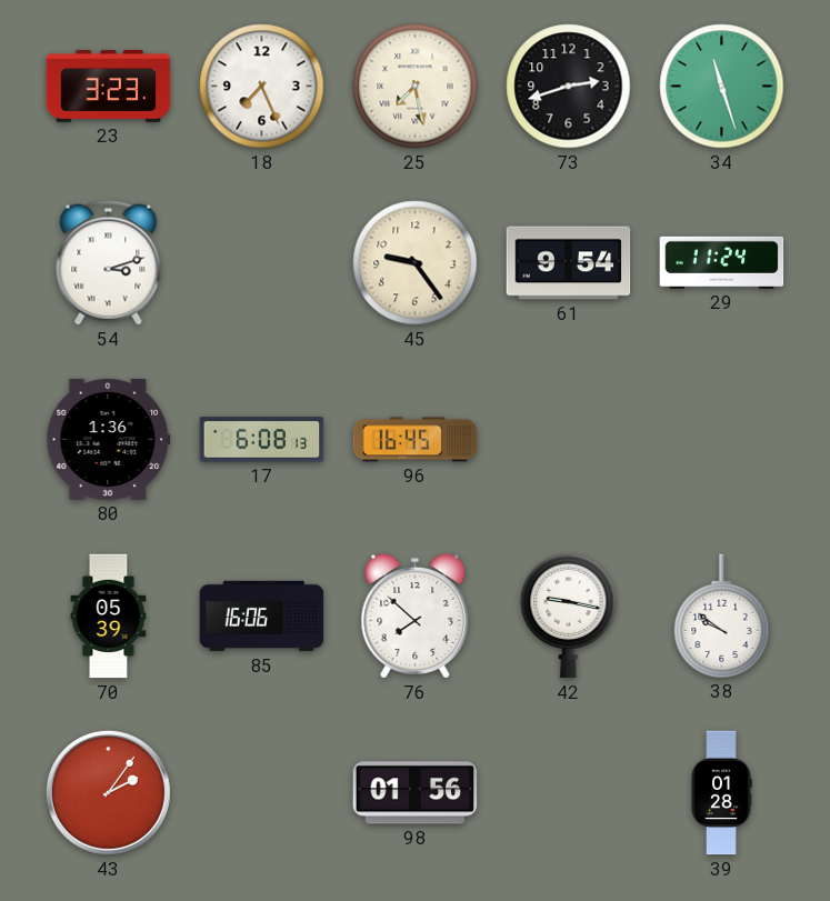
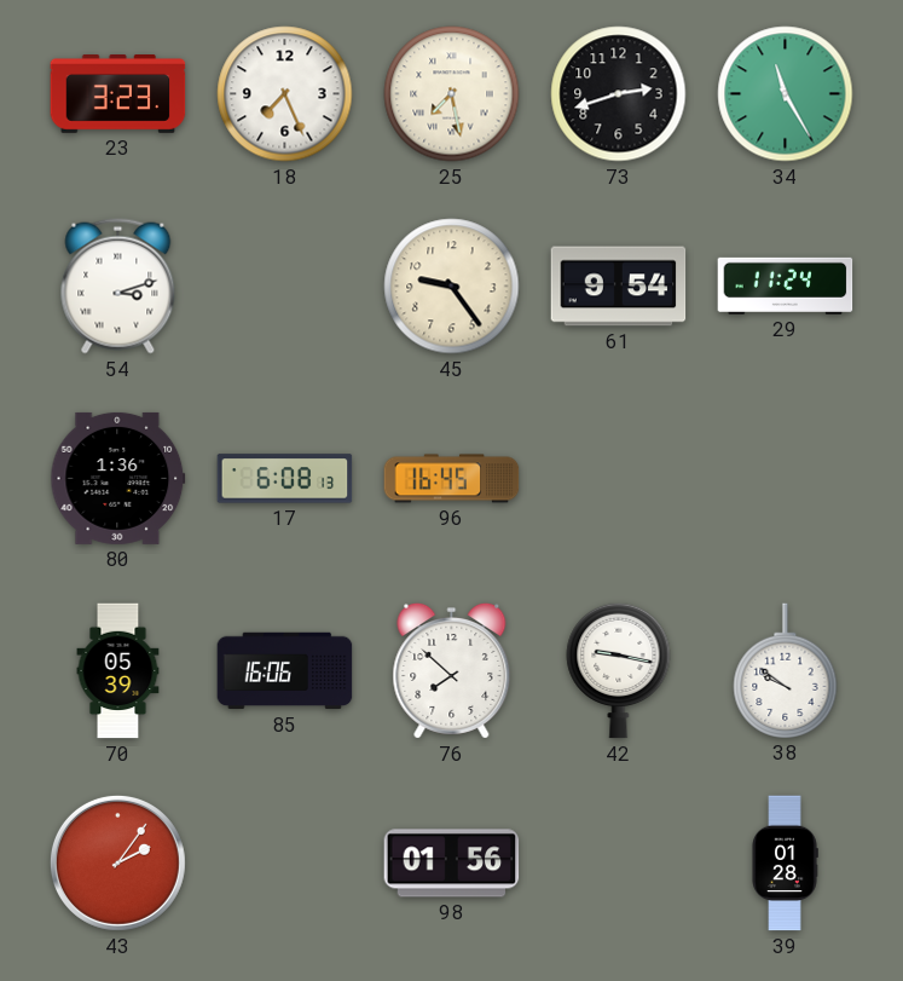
34: 11:27 -> 11:25 (786, 94)
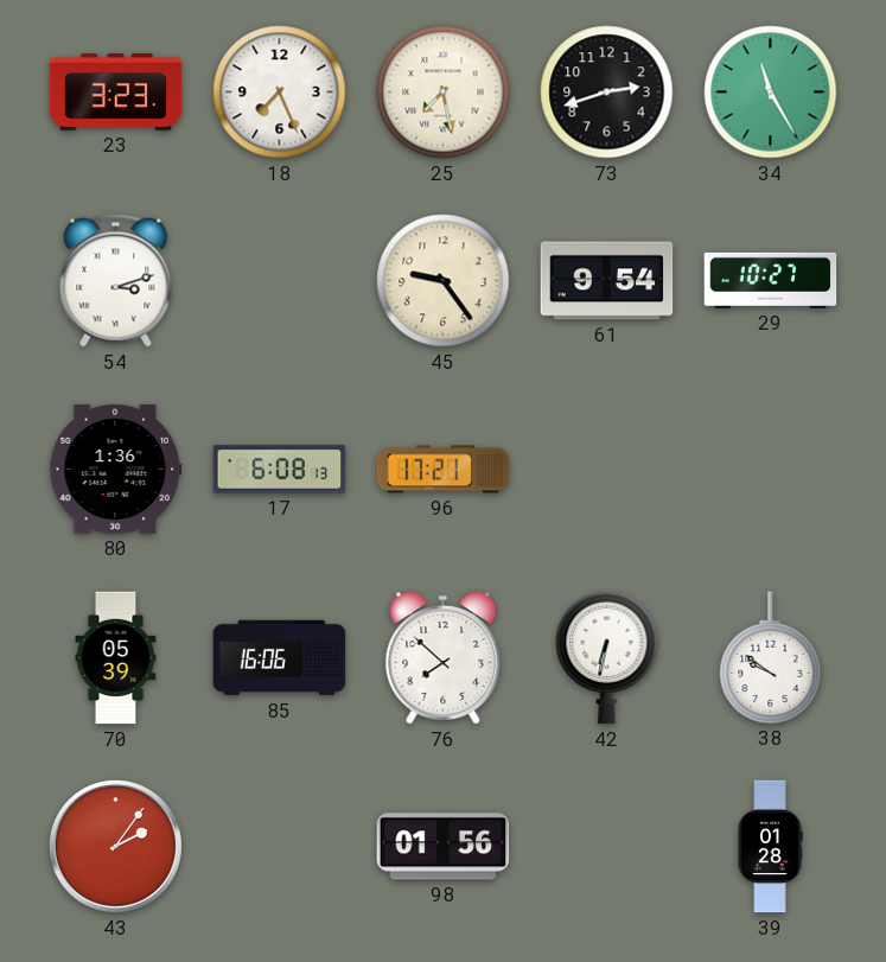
29: 11:24 -> 10:27 (771, 280)
96: 16:45 -> 17:21 (444, 470)
42: 9:17 -> 6:32 (607, 657)
